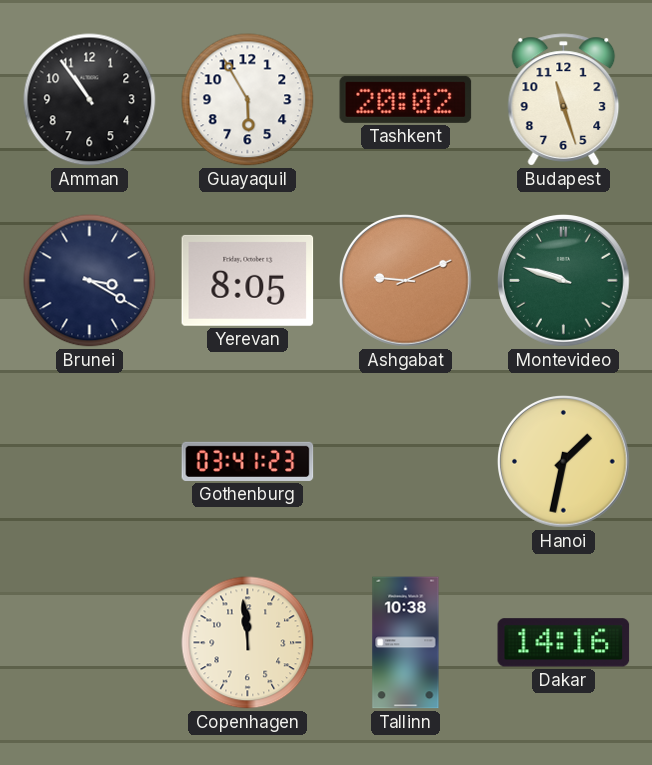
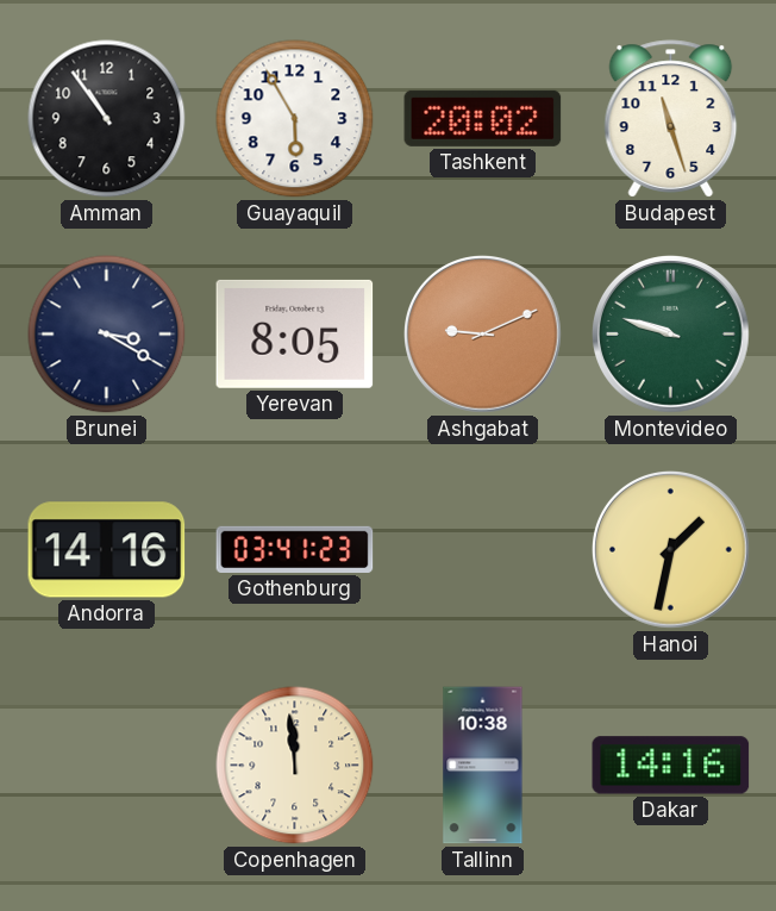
Andorra: none -> 14:16 (107, 550)
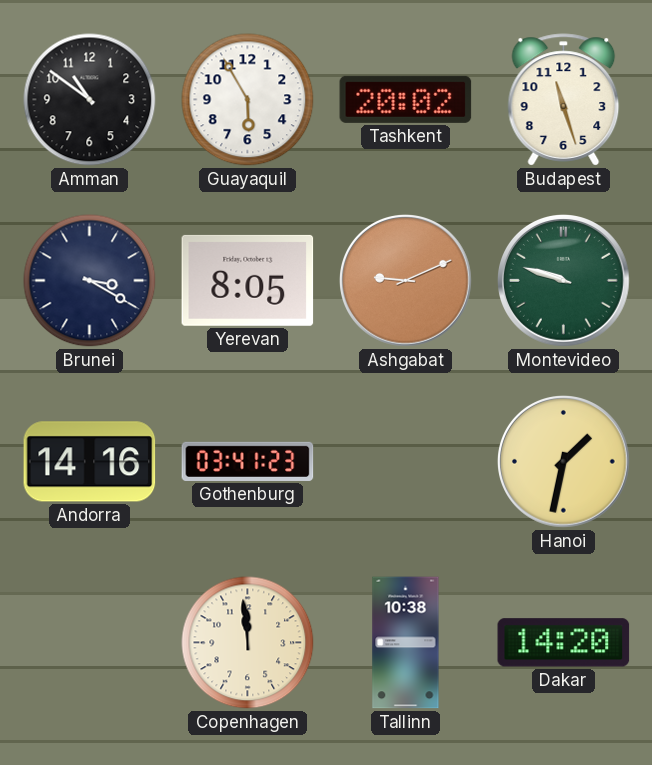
Amman: 10:54 -> 10:51 (90, 100)
Dakar: 14:16 -> 14:20 (564, 643)
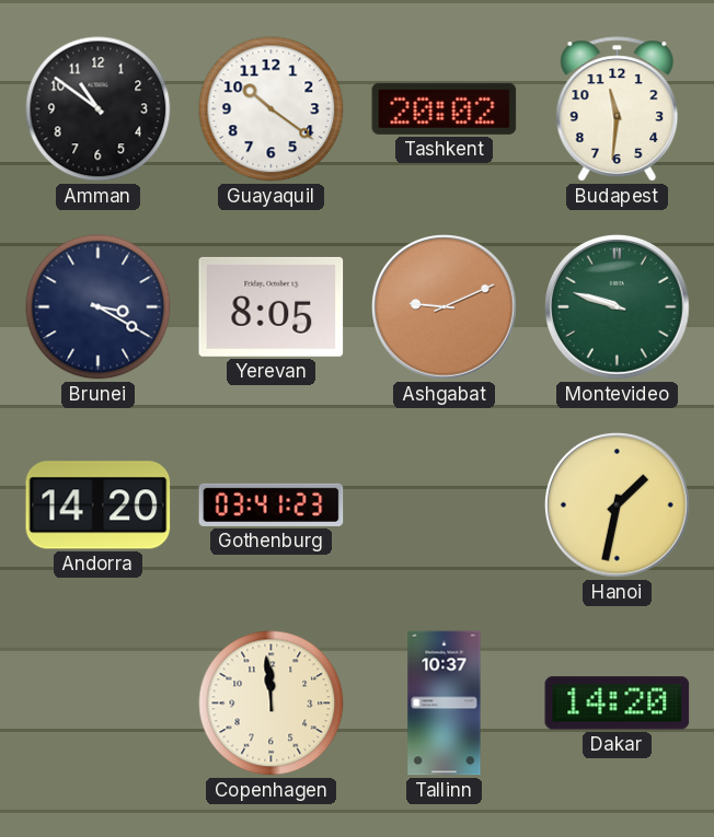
Guayaquil: 5:55 -> 10:21 (272, 109)
Budapest: 11:27 -> 11:31 (618, 109)
Andorra: 14:16 -> 14:20 (99, 505)
Tallinn: 10:38 -> 10:37 (445, 704)
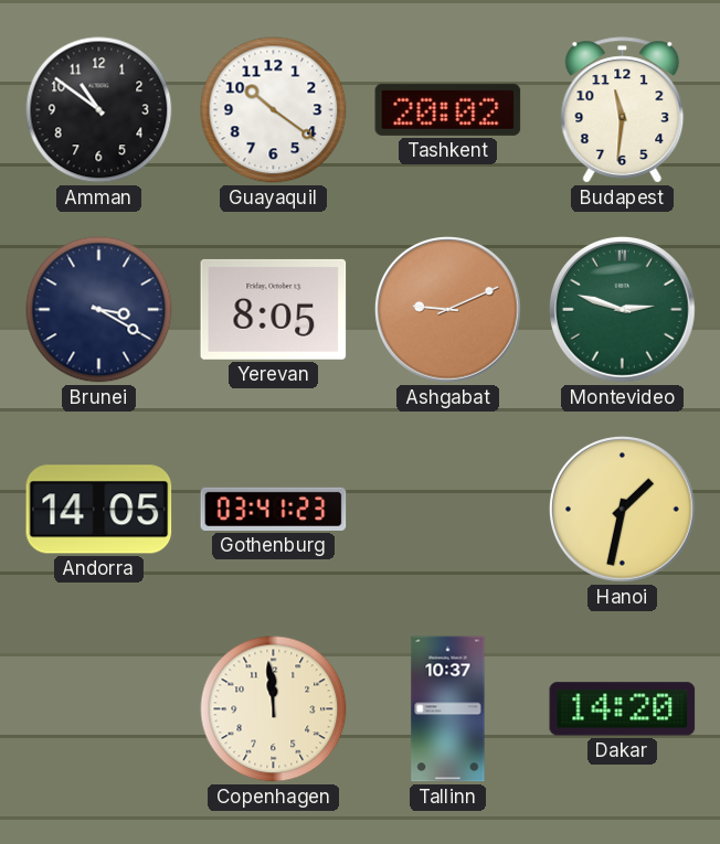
Montevideo: 9:48 -> 2:48 (623, 310)
Andorra: 14:20 -> 14:05 (99, 510)
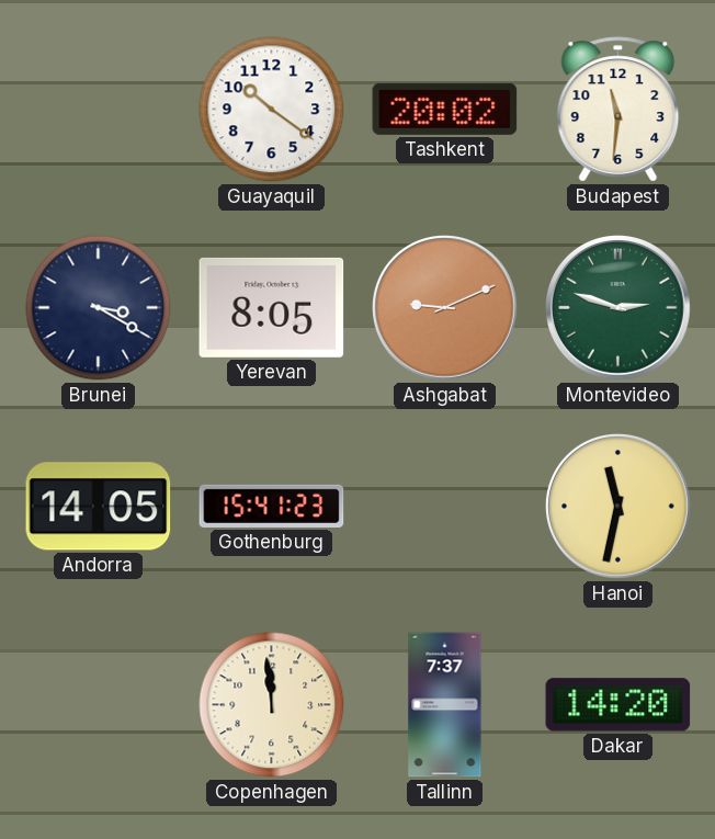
Amman: 10:51 -> none (99, 110)
Gothenburg: 03:41 -> 15:41 (272, 506)
Hanoi: 1:32 -> 11:32 (618, 507)
Tallinn: 10:37 -> 7:37 (445, 705)
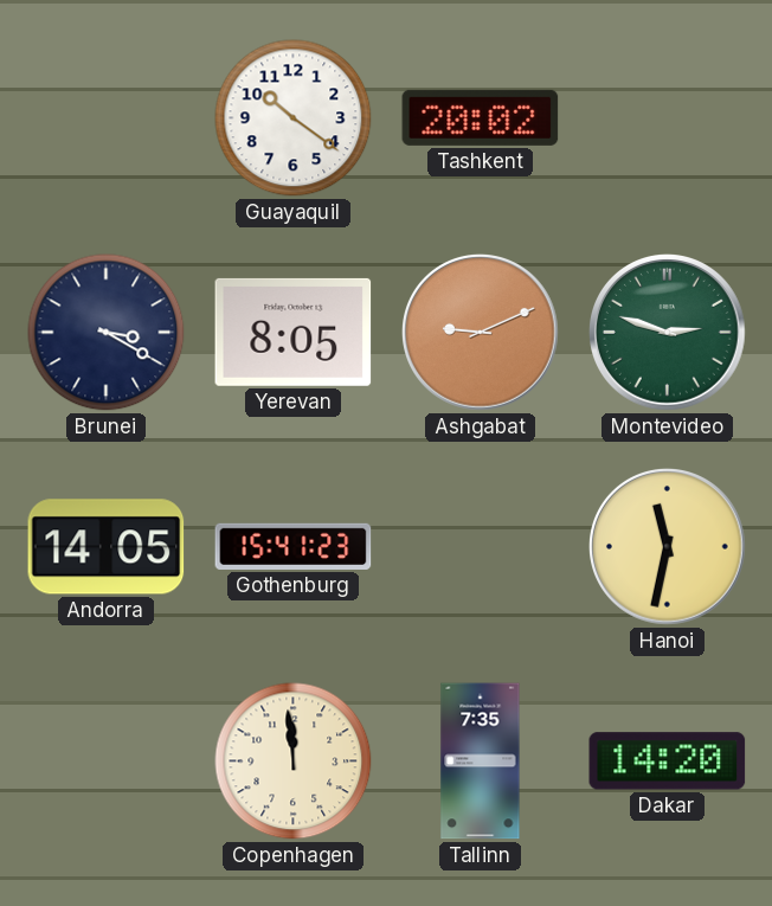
Budapest: 11:31 -> none (618, 110)
Tallinn: 7:37 -> 7:35 (481, 762)
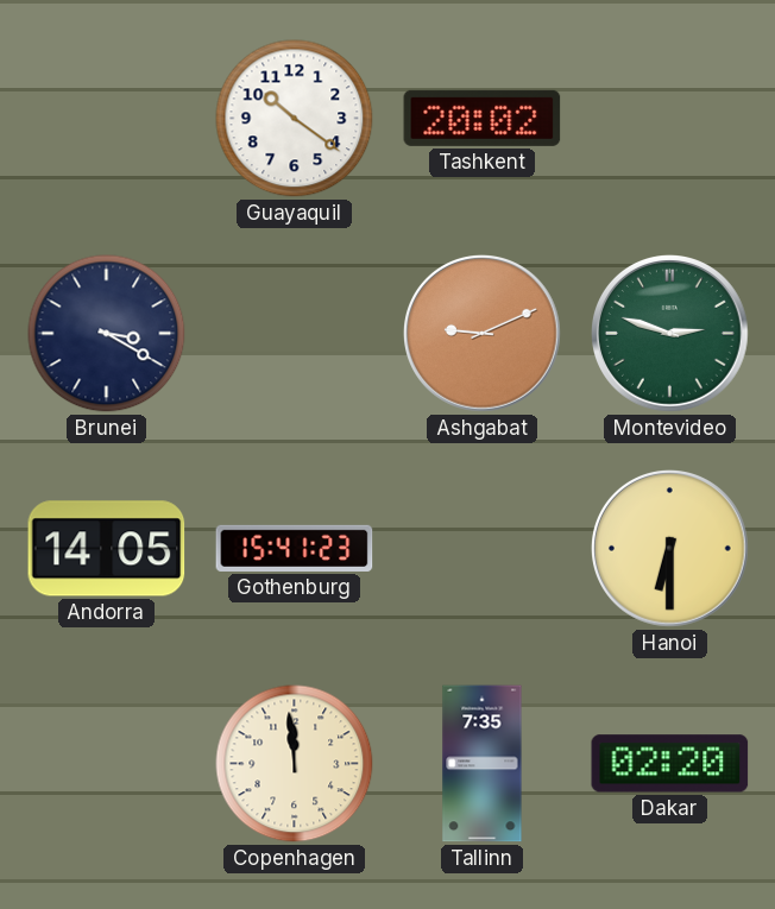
Yerevan: 8:05 -> none (294, 332)
Hanoi: 11:32 -> 6:30 (670, 549)
Dakar: 14:20 -> 02:20 (670, 764)
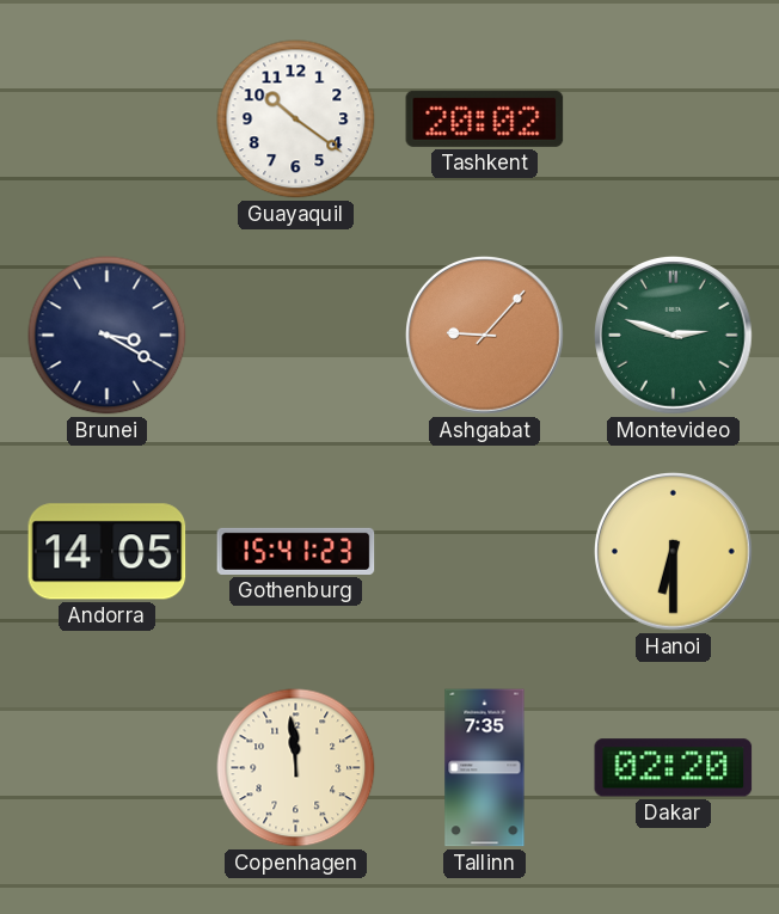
Ashgabat: 9:11 -> 9:07 (485, 336)
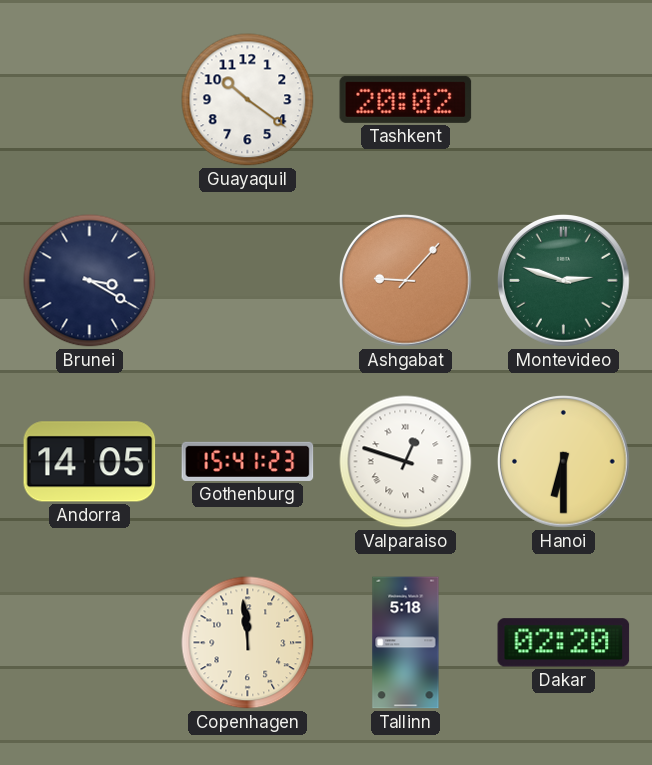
Valparaiso: none -> 12:48 (406, 462)
Tallinn: 7:35 -> 5:18 (406, 643)
